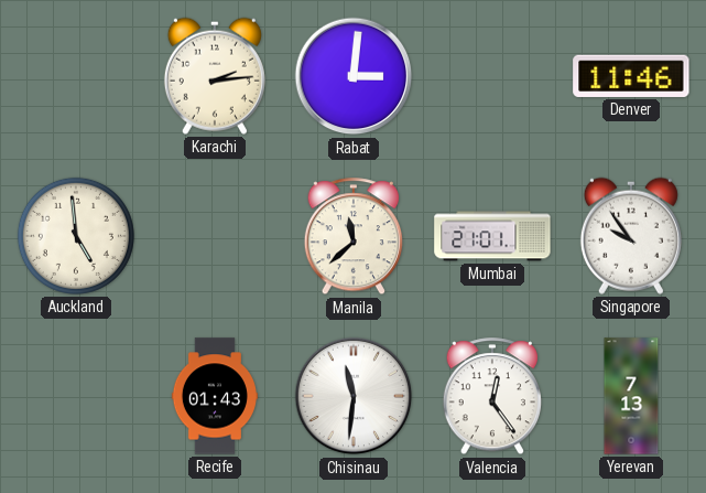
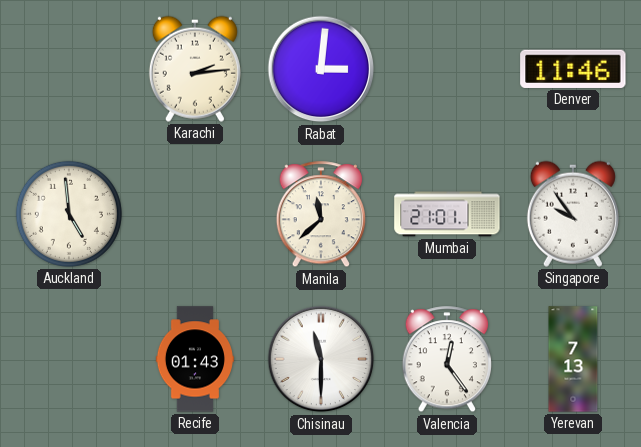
Chisinau: 11:31 -> 11:30 (321, 359)
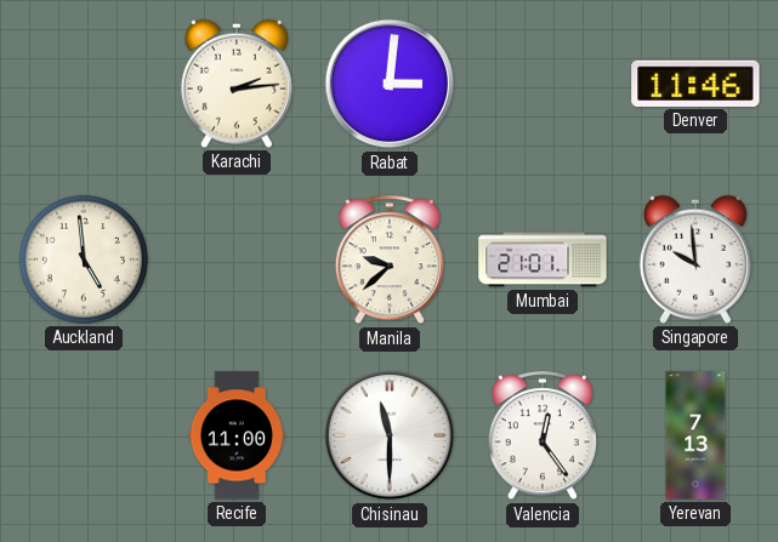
Manila: 11:38 -> 9:38 (390, 261)
Singapore: 9:54 -> 9:59 (695, 259)
Recife: 01:43 -> 11:00 (237, 435)
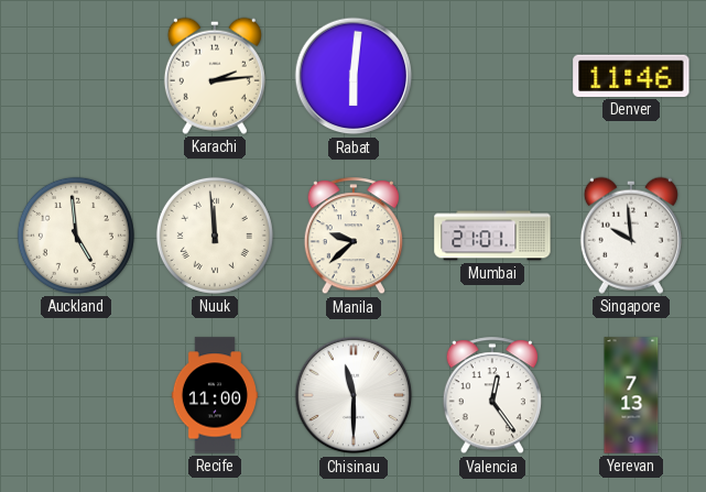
Rabat: 3:01 -> 6:01 (354, 76)
Nuuk: none -> 11:59 (215, 236)
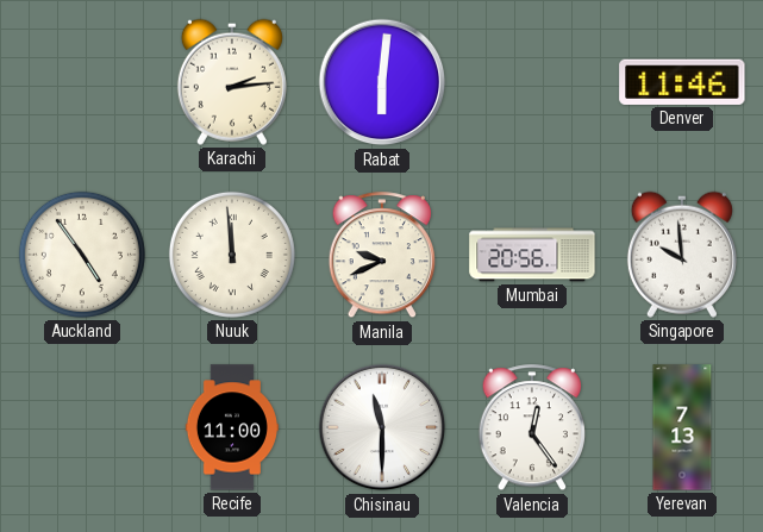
Auckland: 4:59 -> 4:54 (82, 255)
Manila: 9:38 -> 9:41 (382, 256)
Mumbai: 21:01 -> 20:56 (532, 255)
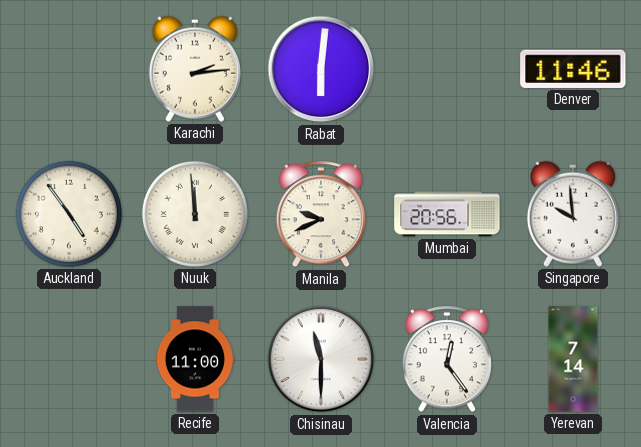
Yerevan: 7:13 -> 7:14 (573, 359)
